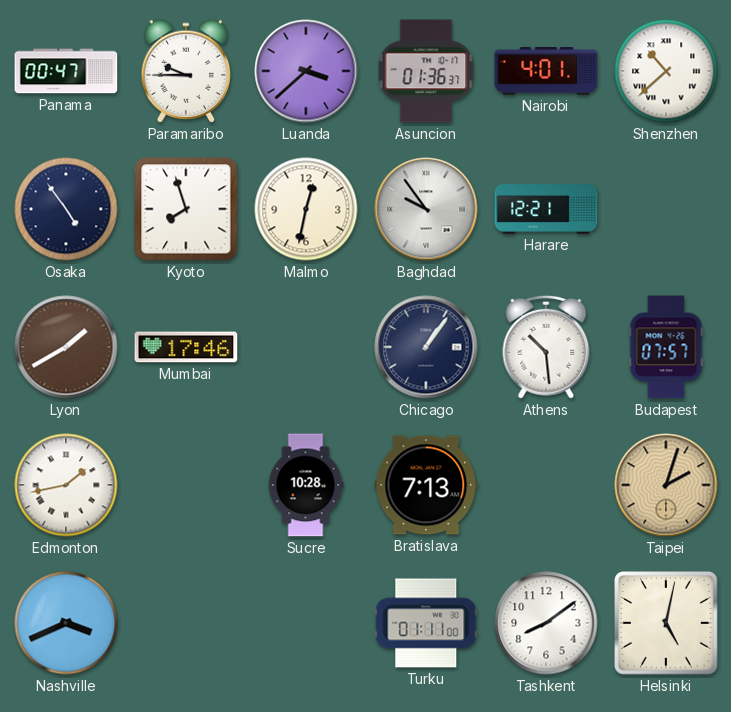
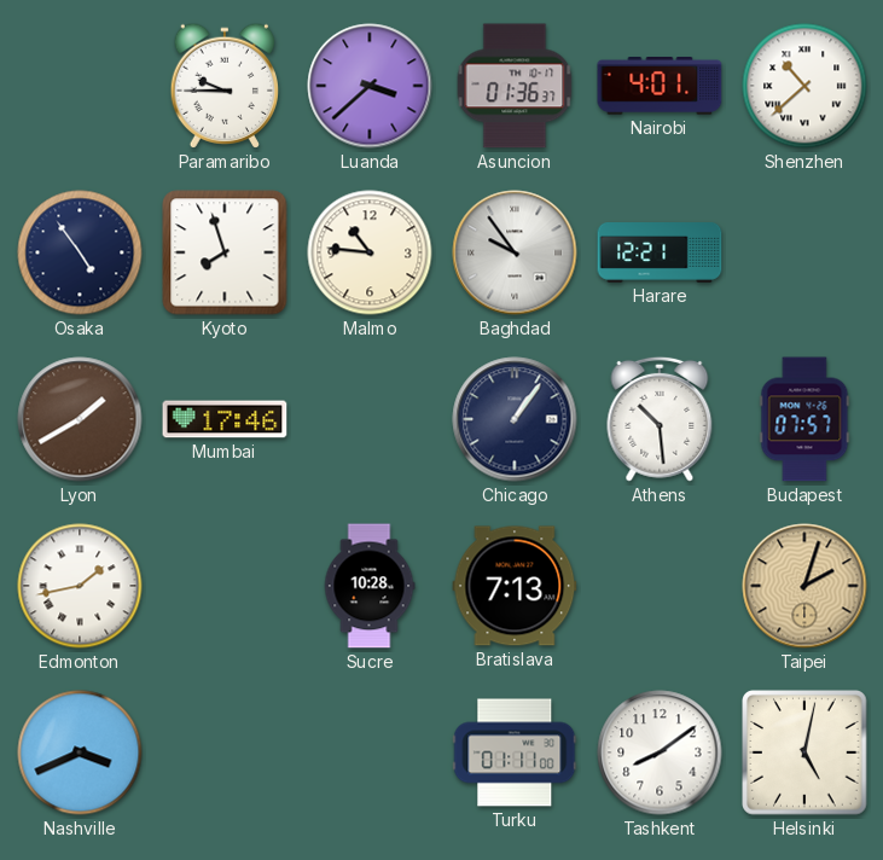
Panama: 00:47 -> none (66, 71)
Malmo: 12:32 -> 10:46 (370, 252)
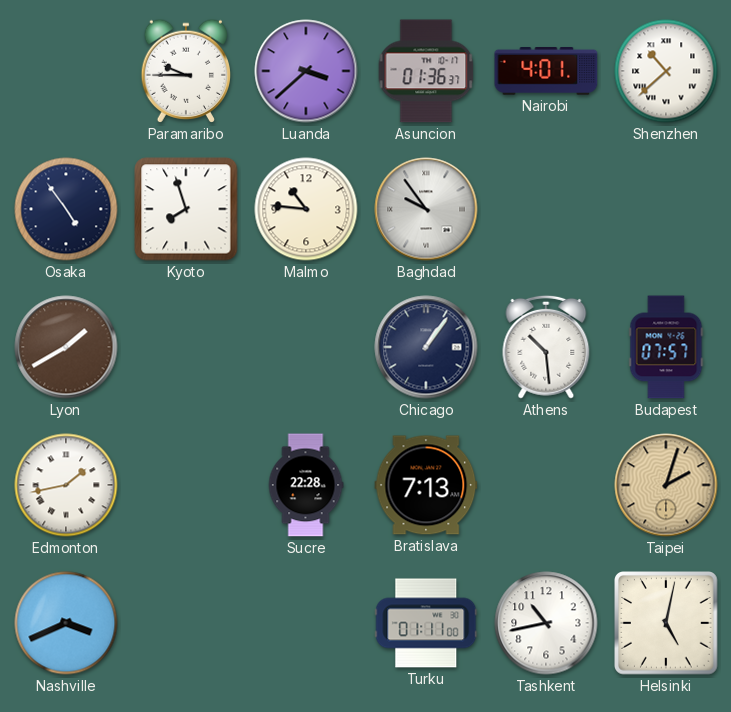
Harare: 12:21 -> none (660, 254)
Mumbai: 17:46 -> none (225, 419)
Sucre: 10:28 -> 22:28 (306, 485)
Tashkent: 8:09 -> 10:43 (546, 623)
